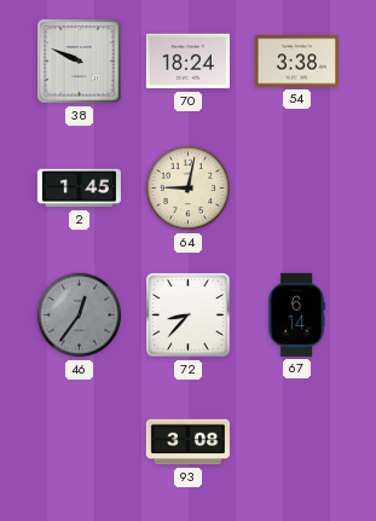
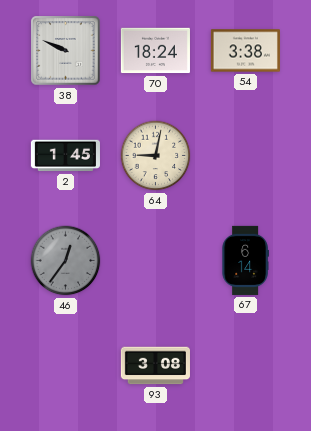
72: 8:37 -> none (189, 316)
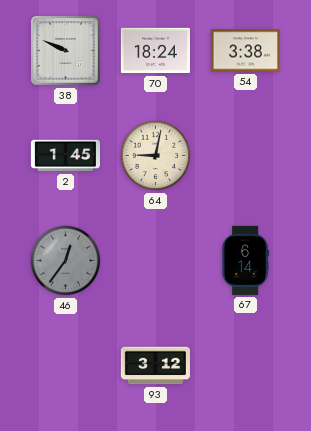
93: 3:08 -> 3:12 (155, 366)
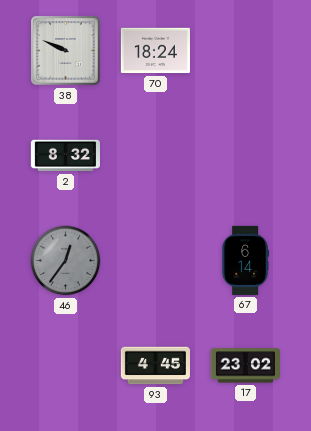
54: 3:38 -> none (245, 51)
2: 1:45 -> 8:32 (65, 156)
64: 9:02 -> none (156, 156)
93: 3:12 -> 4:45 (155, 366)
17: none -> 23:02 (245, 366)
